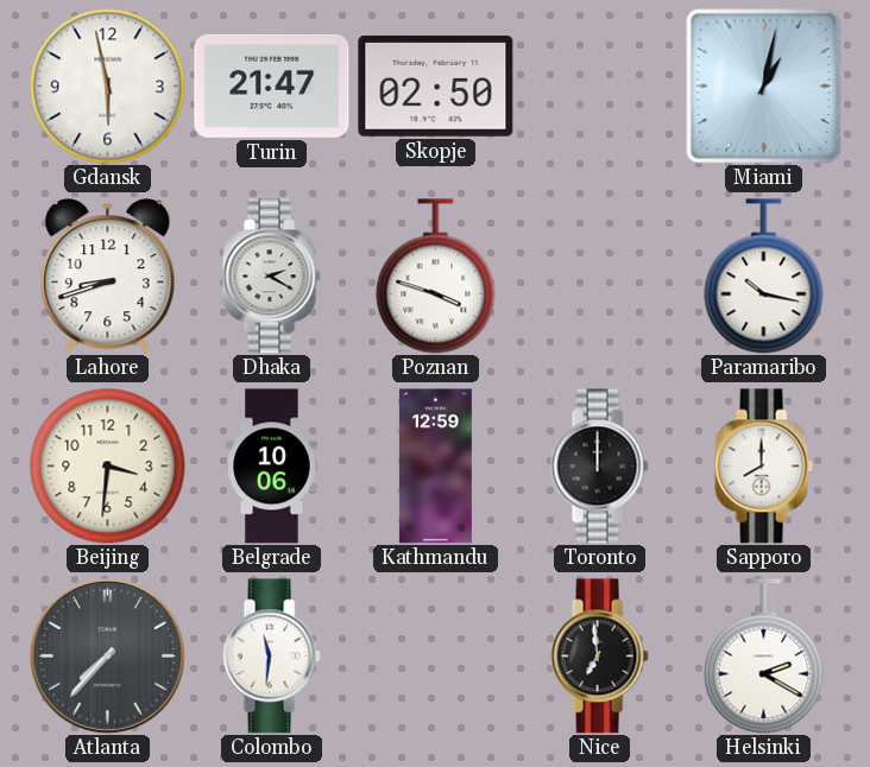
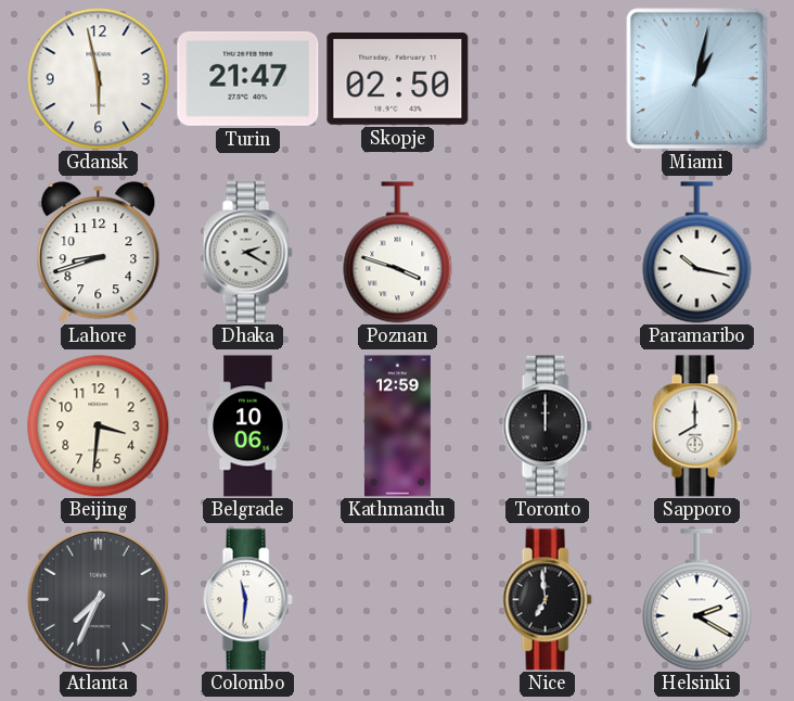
Atlanta: 7:37 -> 7:34 (98, 599)
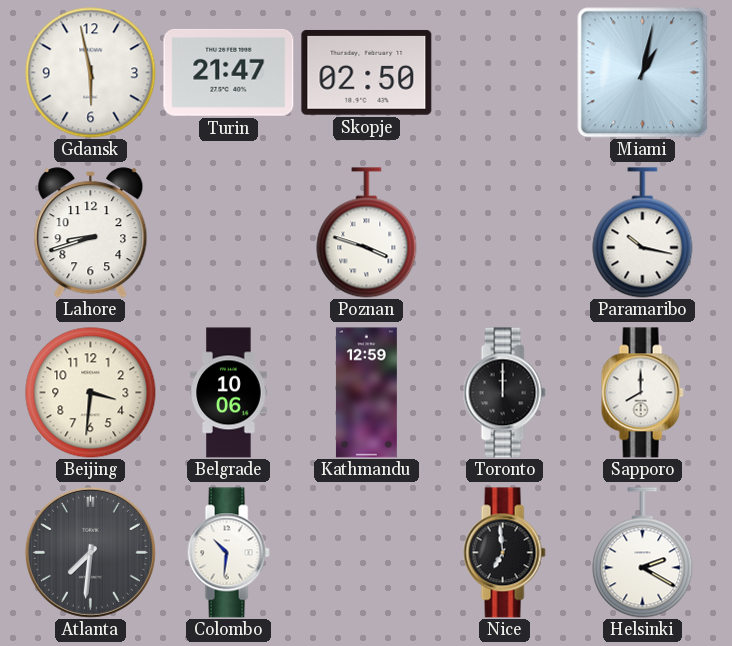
Dhaka: 2:20 -> none (247, 253)
Atlanta: 7:34 -> 7:31 (90, 552)
Colombo: 11:31 -> 10:31 (228, 553)
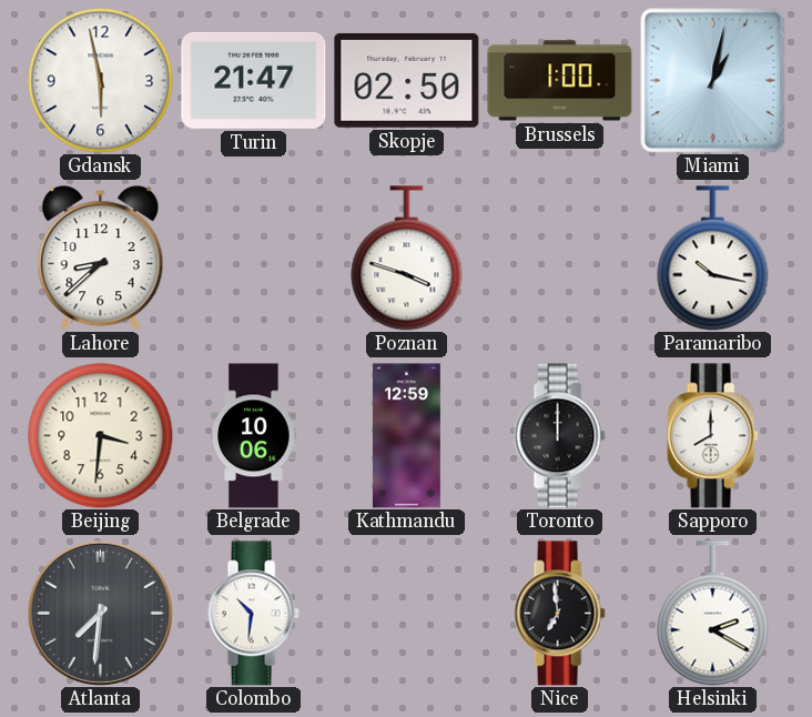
Brussels: none -> 1:00 (560, 81)
Lahore: 8:42 -> 8:38 (101, 259)
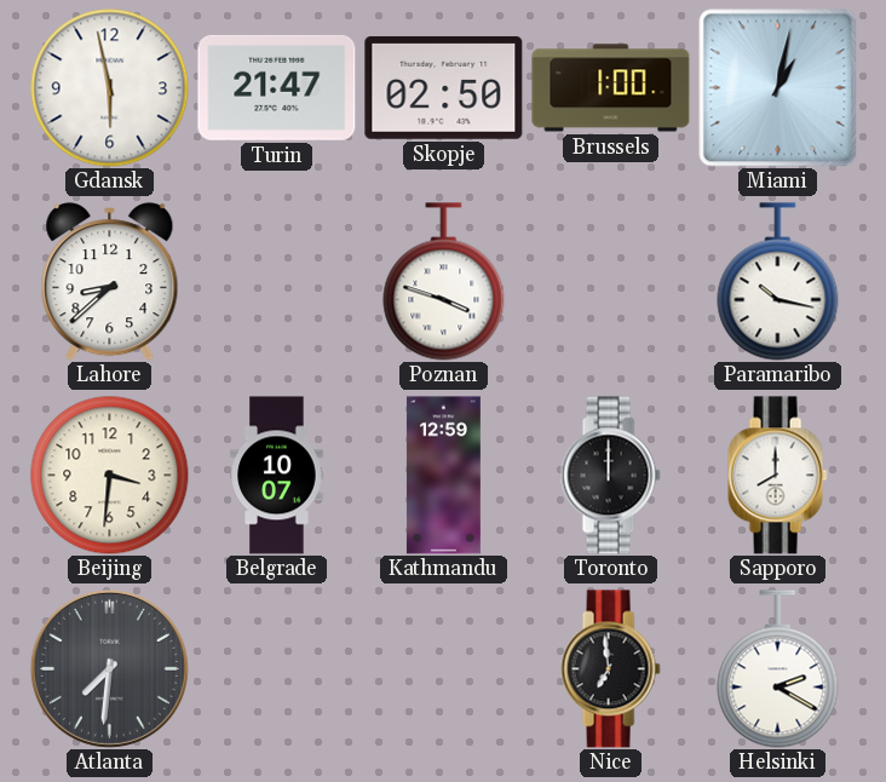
Belgrade: 10:06 -> 10:07 (277, 476)
Colombo: 10:31 -> none (253, 614)
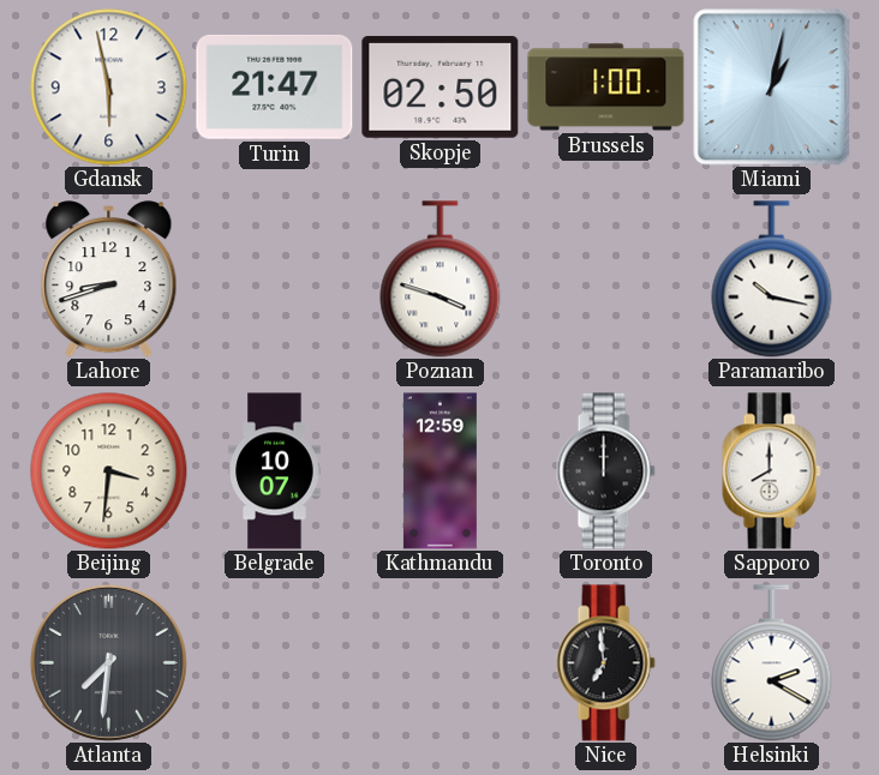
Lahore: 8:38 -> 8:42 (109, 280)
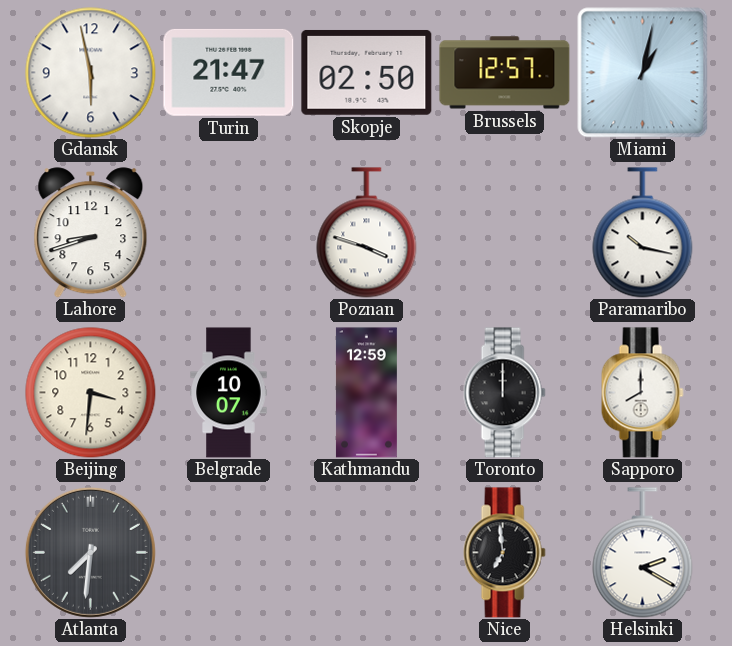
Brussels: 1:00 -> 12:57 (505, 73)
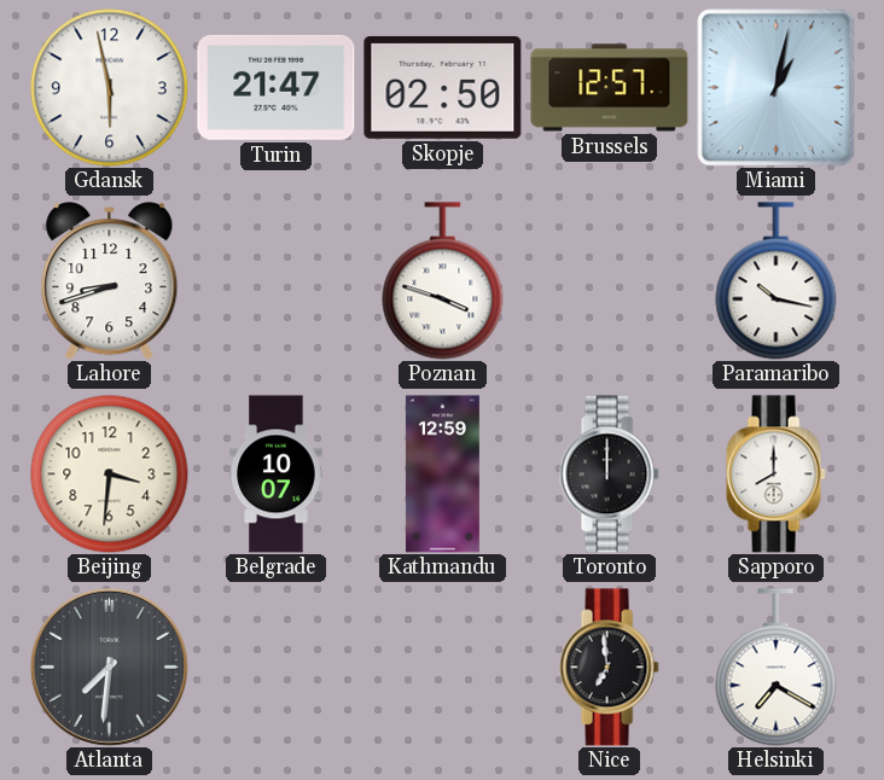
Helsinki: 2:20 -> 7:20 (777, 668)
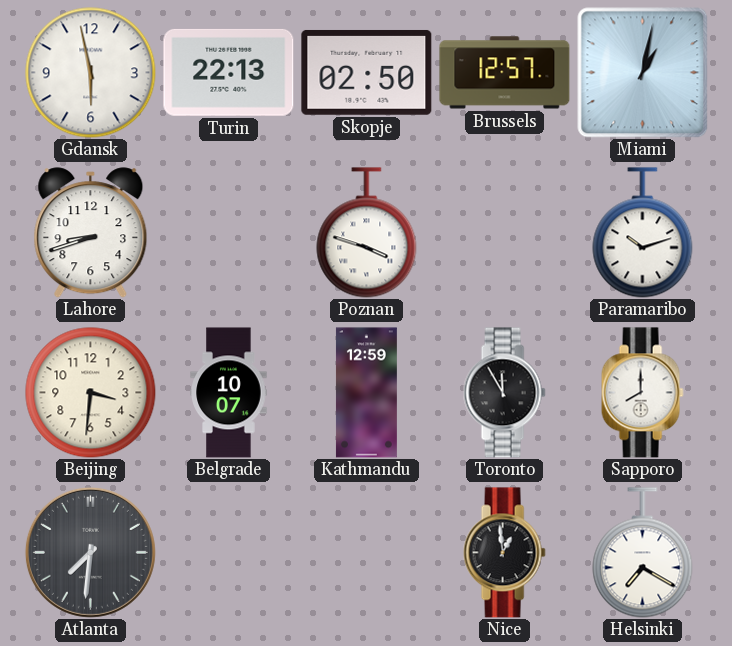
Turin: 21:47 -> 22:13 (229, 72)
Paramaribo: 10:17 -> 10:12 (643, 233)
Toronto: 12:00 -> 11:55 (504, 393)
Nice: 6:59 -> 12:59 (504, 553)
